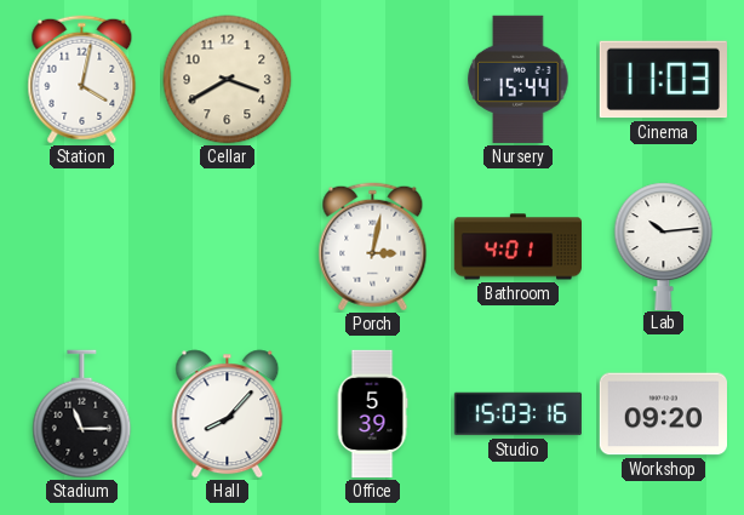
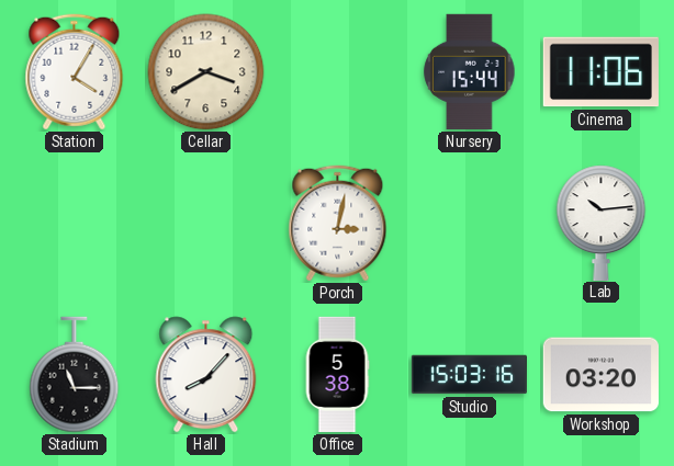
Station: 4:02 -> 4:05 (75, 72)
Cinema: 11:03 -> 11:06 (600, 72)
Bathroom: 4:01 -> none (517, 247)
Office: 5:39 -> 5:38 (337, 375)
Workshop: 09:20 -> 03:20 (600, 375)
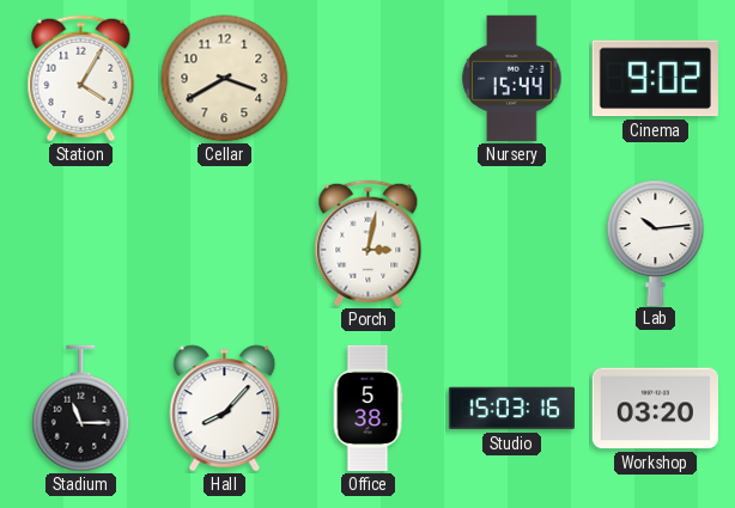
Cinema: 11:06 -> 9:02 (655, 79)
